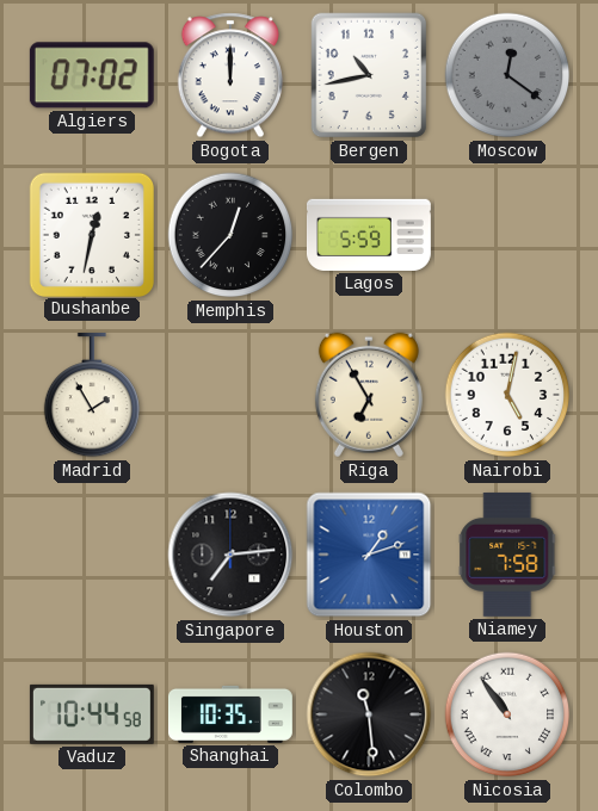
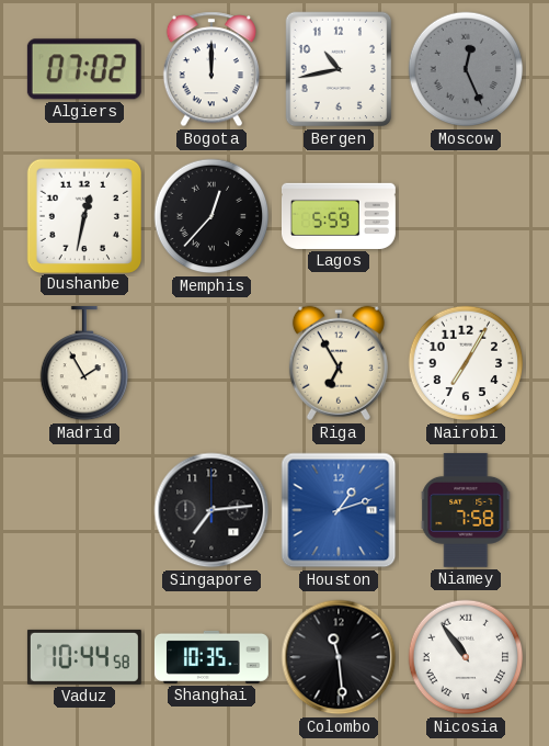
Moscow: 12:21 -> 12:26 (466, 69)
Nairobi: 5:02 -> 7:05 (466, 363)
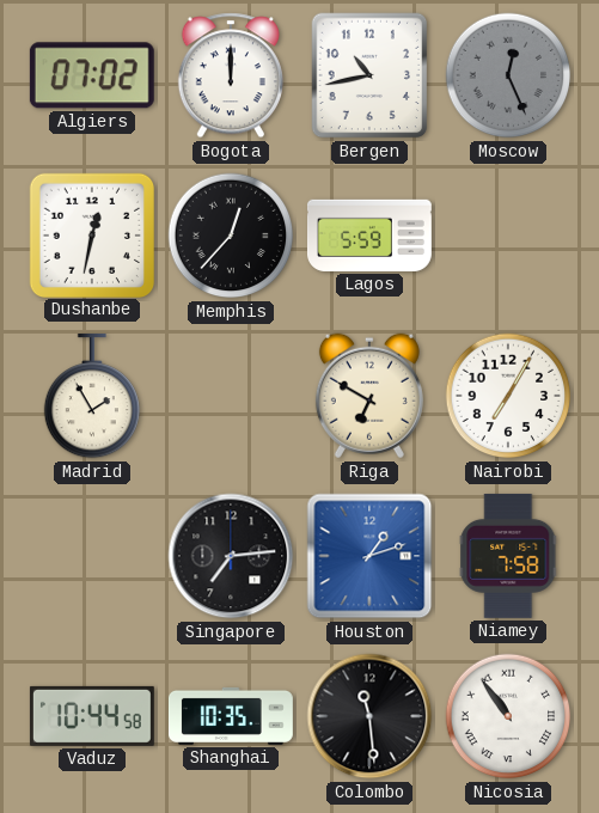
Riga: 6:55 -> 6:50 (369, 396)
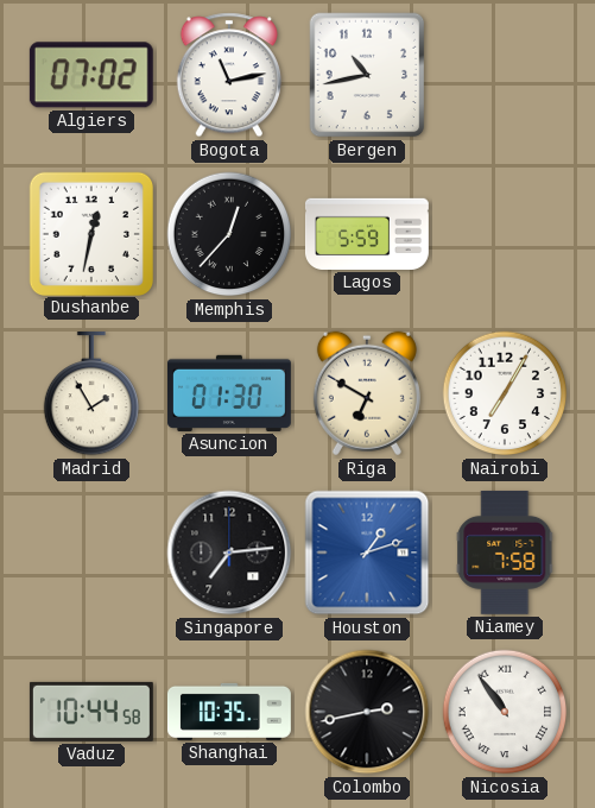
Bogota: 12:00 -> 11:13 (229, 75)
Moscow: 12:26 -> none (508, 75)
Asuncion: none -> 01:30 (229, 393)
Colombo: 11:29 -> 2:43 (367, 712)
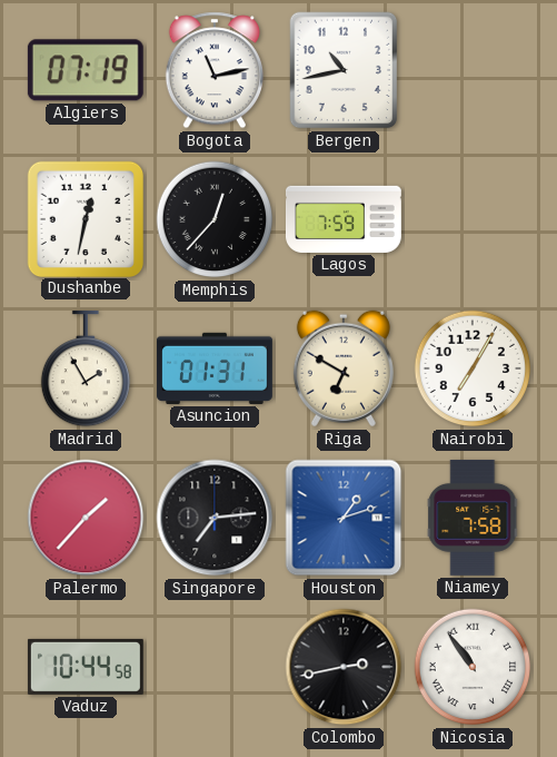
Algiers: 07:02 -> 07:19 (86, 70)
Lagos: 5:59 -> 7:59 (344, 219)
Asuncion: 01:30 -> 01:31 (215, 368)
Palermo: none -> 1:37 (86, 518)
Shanghai: 10:35 -> none (229, 712)
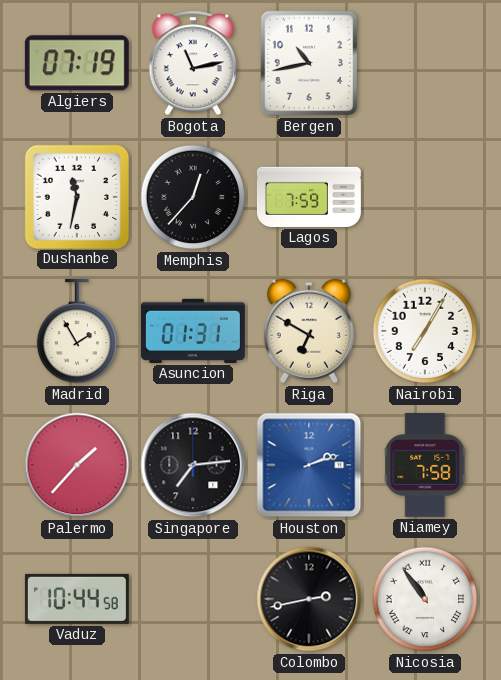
Dushanbe: 12:32 -> 11:32 (76, 196)
Houston: 1:12 -> 2:12 (309, 465)
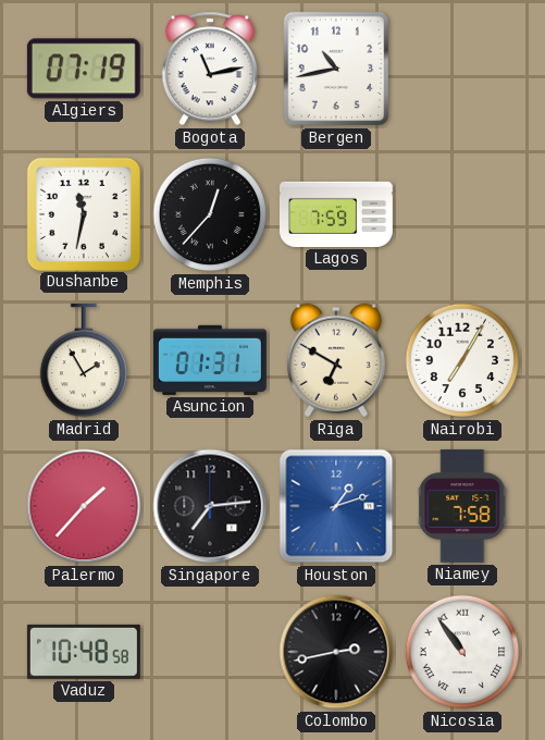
Houston: 2:12 -> 1:12 (336, 506)
Vaduz: 10:44 -> 10:48 (84, 652)
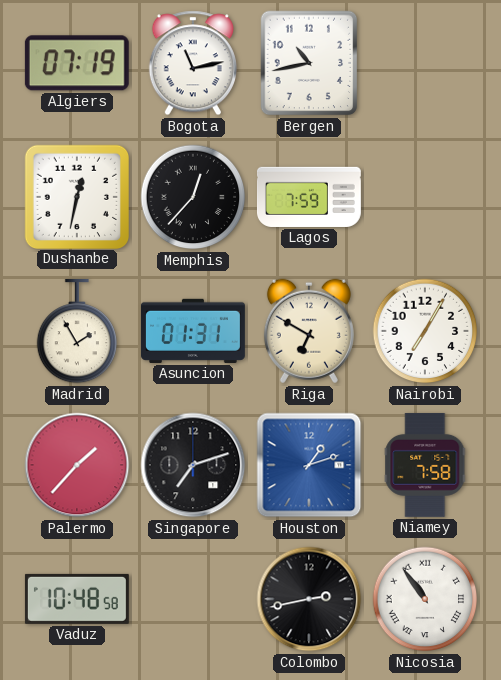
Dushanbe: 11:32 -> 12:32 (76, 196)
Singapore: 7:14 -> 7:12 (193, 465)
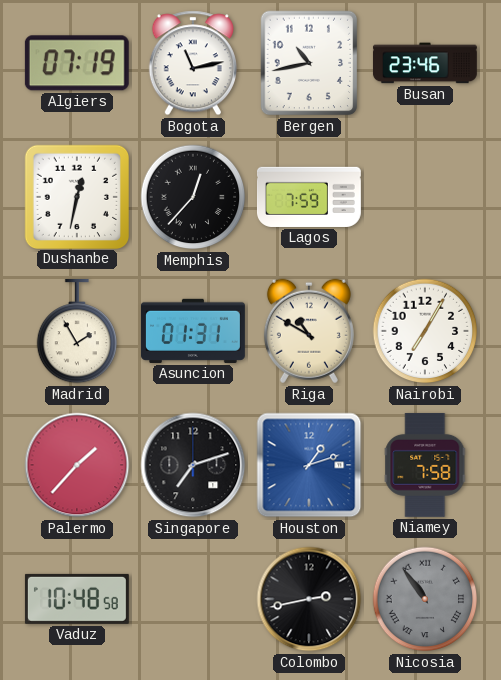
Busan: none -> 23:46 (425, 63)
Riga: 6:50 -> 10:50 (309, 331)
Nicosia dial: white -> grey (425, 599)
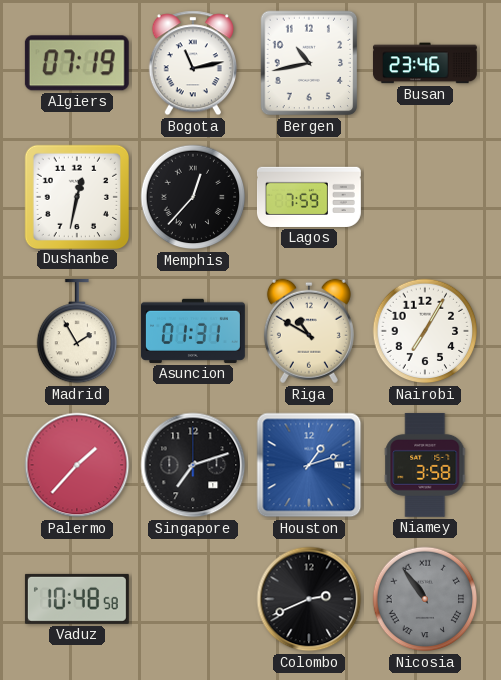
Niamey: 7:58 -> 3:58 (425, 465)
Colombo: 2:43 -> 2:41 (309, 599)
